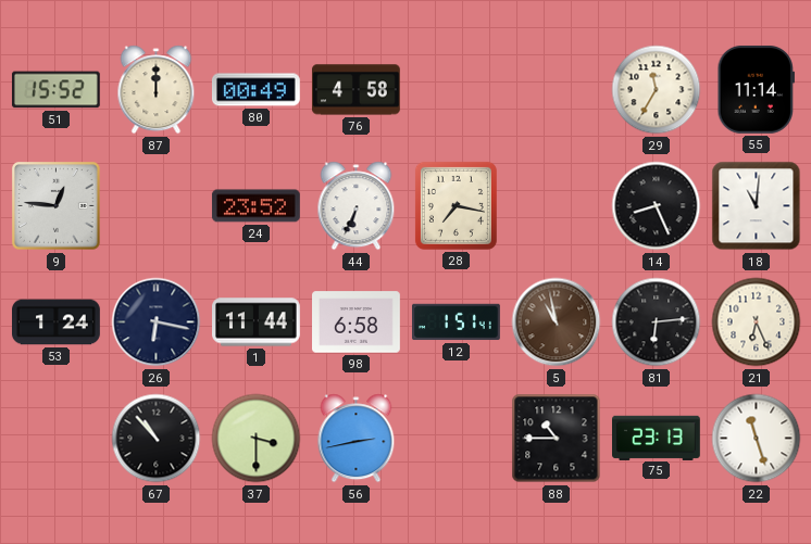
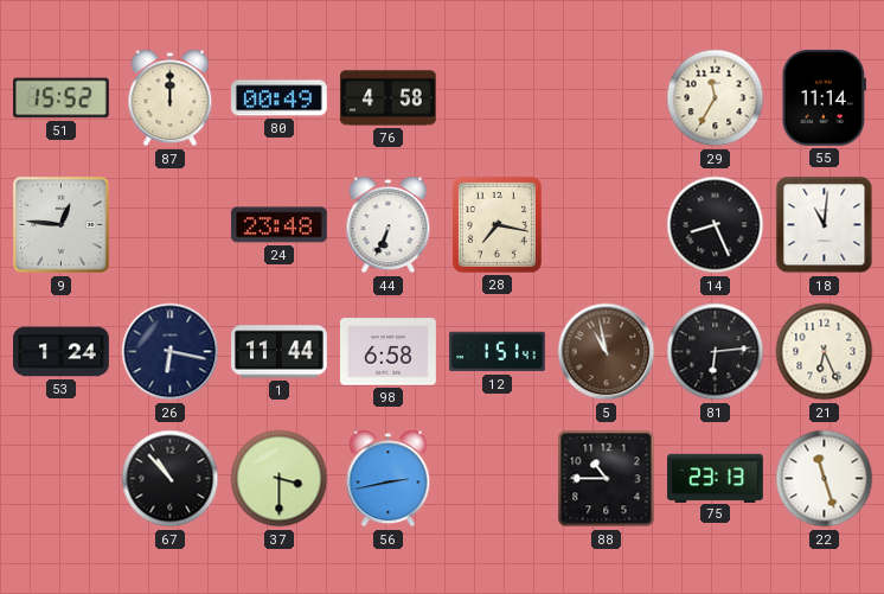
24: 23:52 -> 23:48 (278, 225)
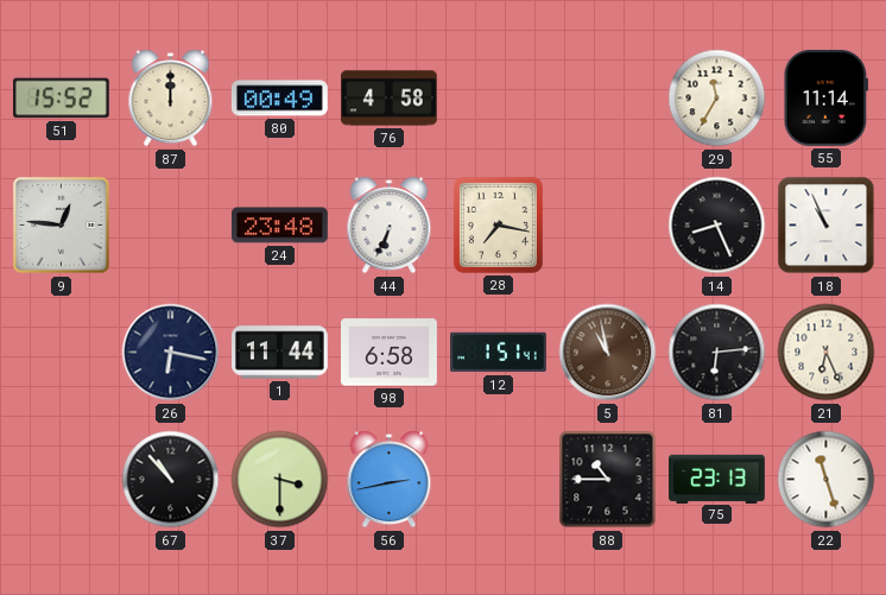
18: 11:01 -> 10:56 (827, 226)
53: 1:24 -> none (62, 352)
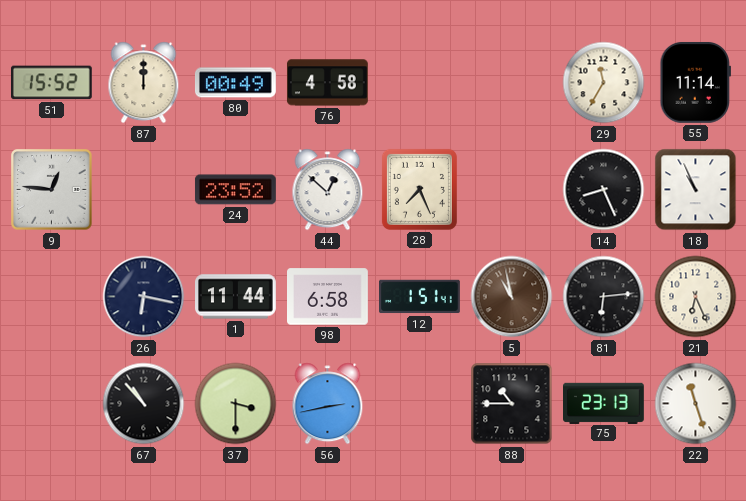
24: 23:48 -> 23:52 (235, 190)
44: 6:34 -> 12:52 (328, 190)
28: 7:17 -> 7:26 (419, 189)
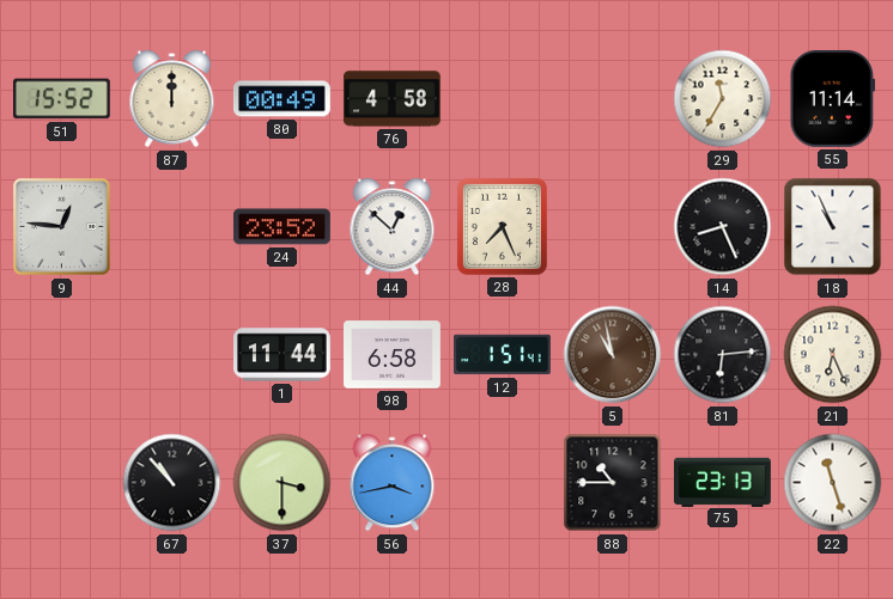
26: 6:17 -> none (144, 297)
56: 2:43 -> 3:43 (393, 483)
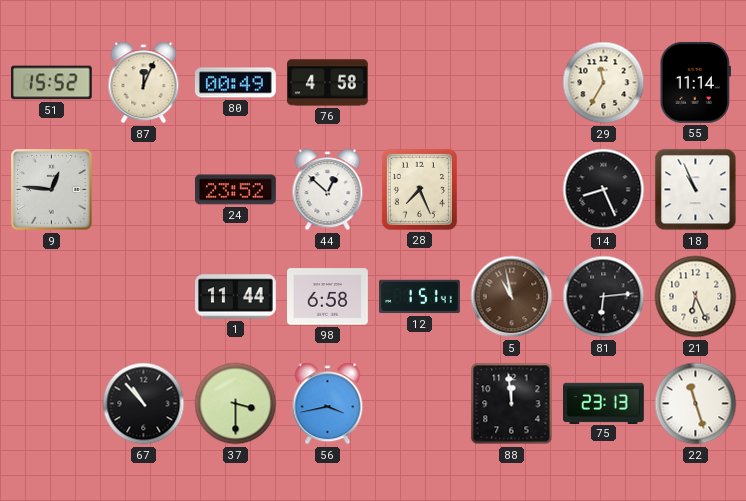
87: 12:00 -> 12:04 (144, 83)
88: 10:45 -> 11:59 (512, 404)
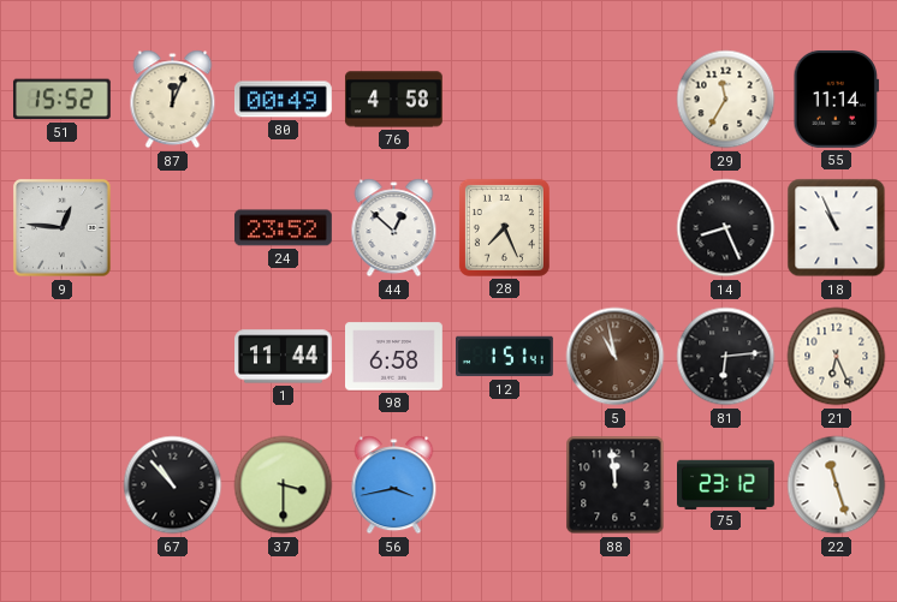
75: 23:13 -> 23:12 (726, 484)
